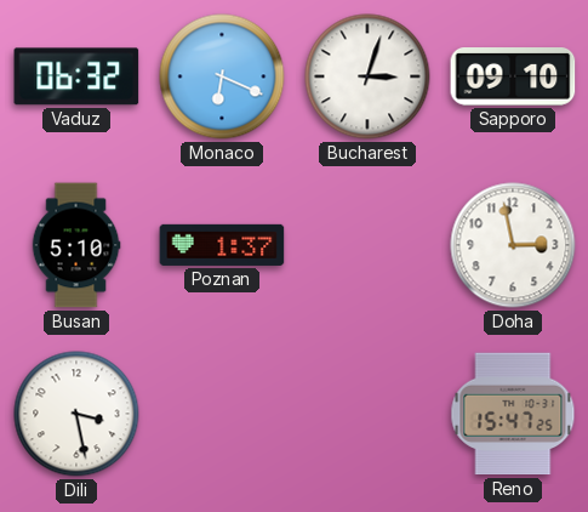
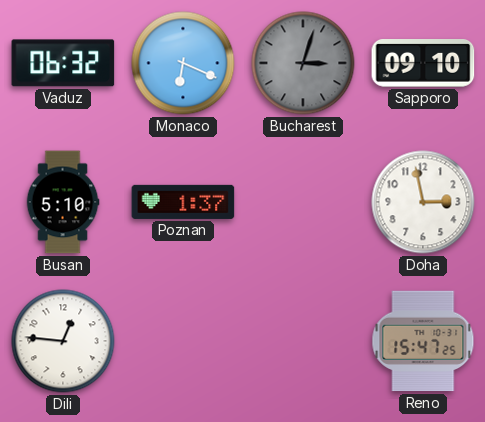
Bucharest dial: white -> grey (303, 63)
Dili: 3:28 -> 12:46 (63, 341)
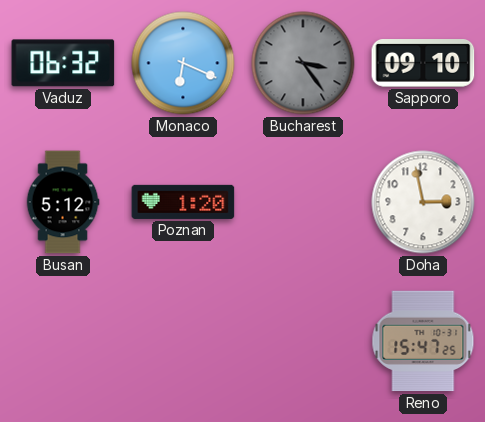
Bucharest: 3:03 -> 3:24 (303, 63)
Busan: 5:10 -> 5:12 (63, 202)
Poznan: 1:37 -> 1:20 (183, 202)
Dili: 12:46 -> none (63, 341)
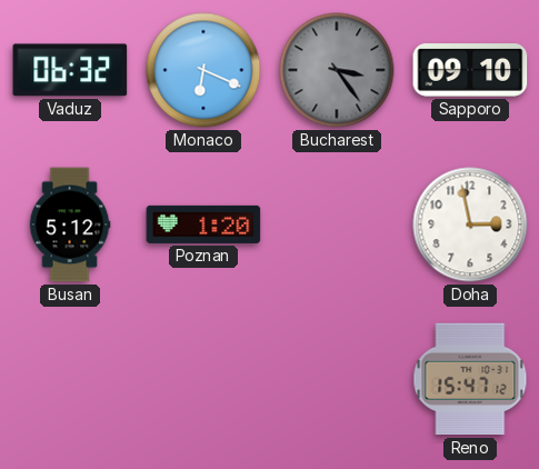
Reno: 15:47:25 -> 15:47:12 (470, 379)
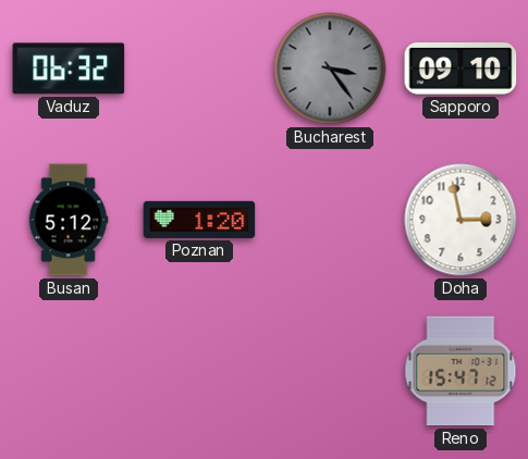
Monaco: 6:19 -> none (203, 70)
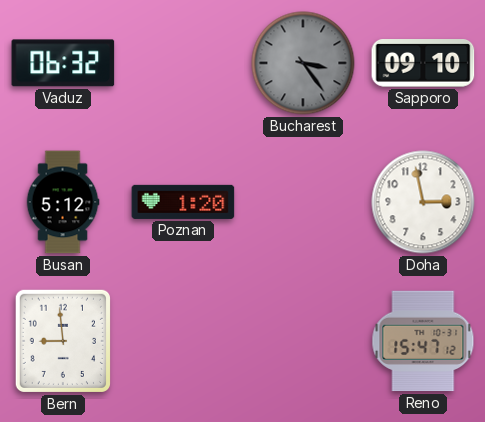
Bern: none -> 8:59 (63, 341)
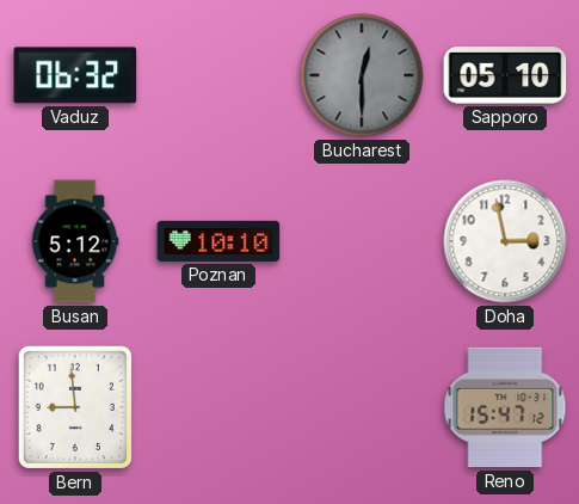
Bucharest: 3:24 -> 12:30 (362, 75)
Sapporo: 09:10 -> 05:10 (505, 76)
Poznan: 1:20 -> 10:10 (218, 241)
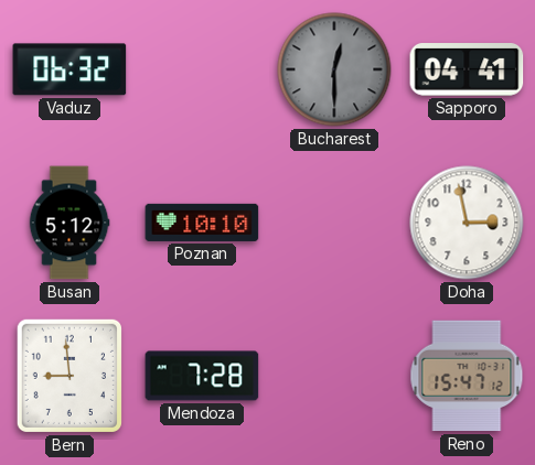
Sapporo: 05:10 -> 04:41 (467, 71)
Mendoza: none -> 7:28 (202, 376)
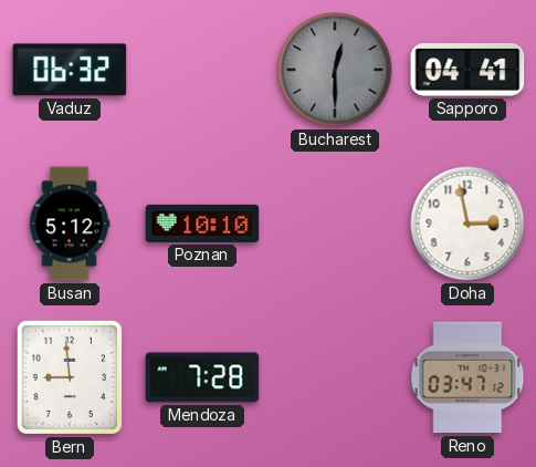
Reno: 15:47 -> 03:47 (467, 377)
